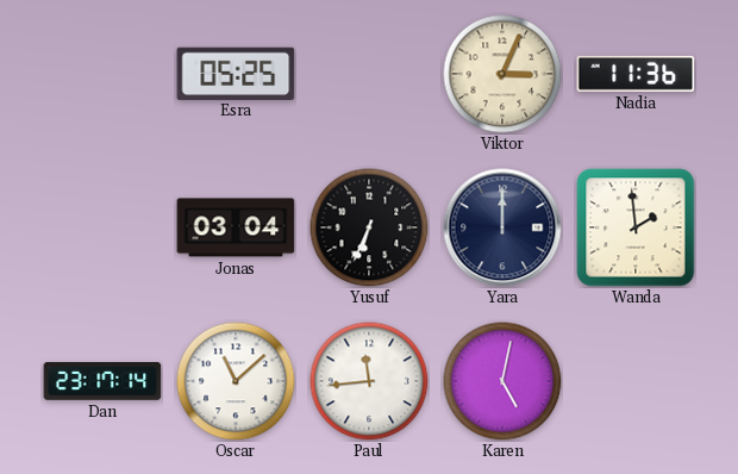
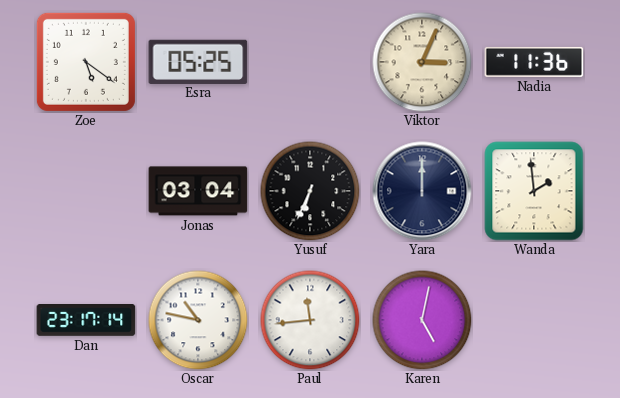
Zoe: none -> 5:21 (86, 62)
Oscar: 11:08 -> 10:47 (198, 320)
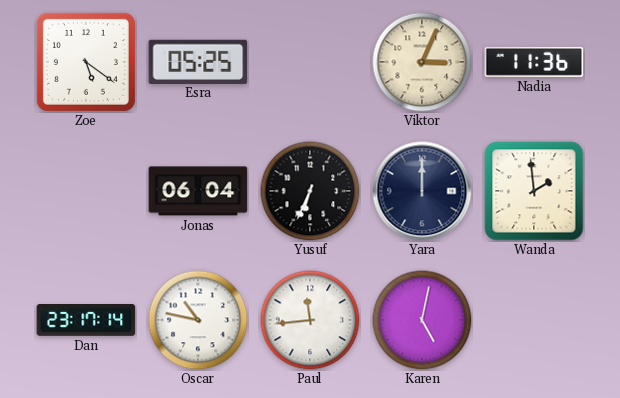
Jonas: 03:04 -> 06:04 (198, 191)
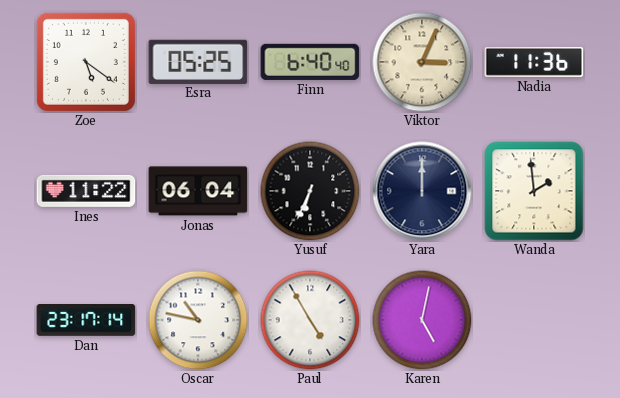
Finn: none -> 6:40 (310, 62)
Ines: none -> 11:22 (86, 191)
Paul: 11:44 -> 4:55 (310, 320)
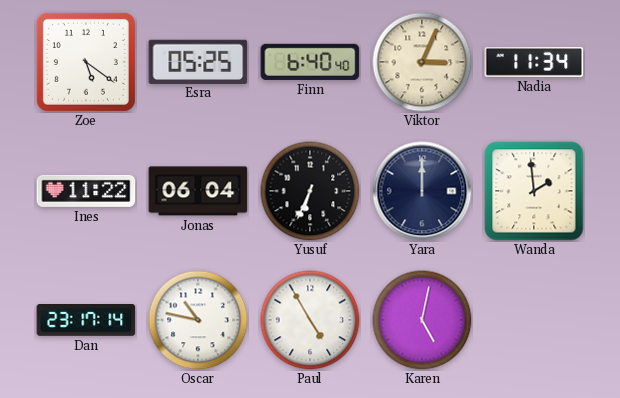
Nadia: 11:36 -> 11:34 (534, 62)
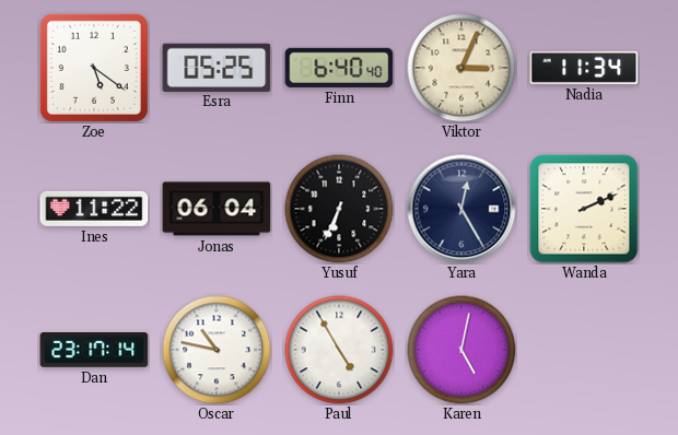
Yara: 12:00 -> 12:25 (461, 209)
Wanda: 1:59 -> 2:11 (584, 209)
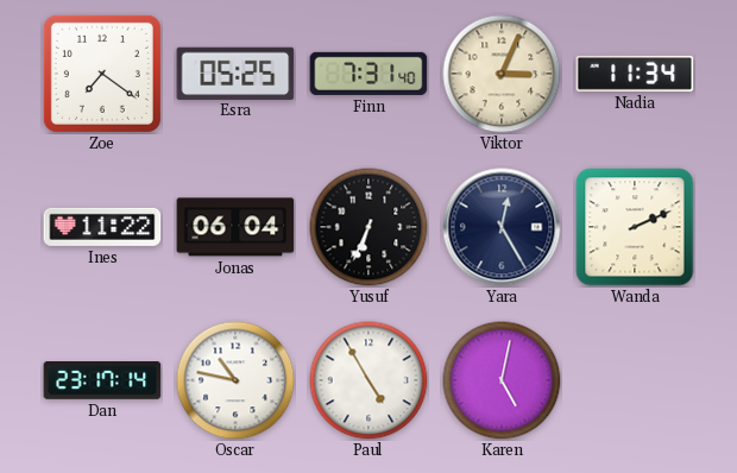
Zoe: 5:21 -> 7:21 (102, 74)
Finn: 6:40 -> 7:31 (368, 74)
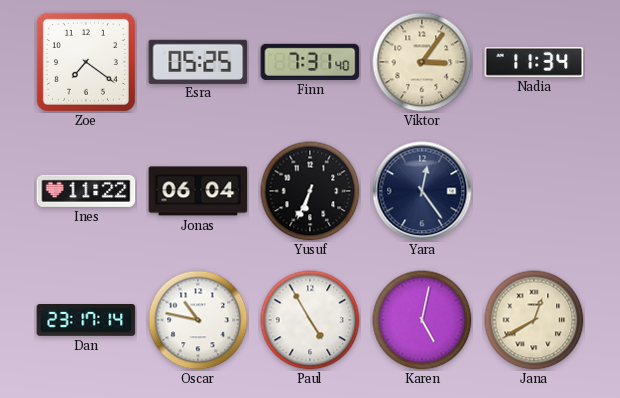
Viktor: 3:04 -> 3:06 (422, 62)
Yara: 12:25 -> 12:24 (422, 191)
Wanda: 2:11 -> none (635, 227)
Jana: none -> 12:40 (534, 320)
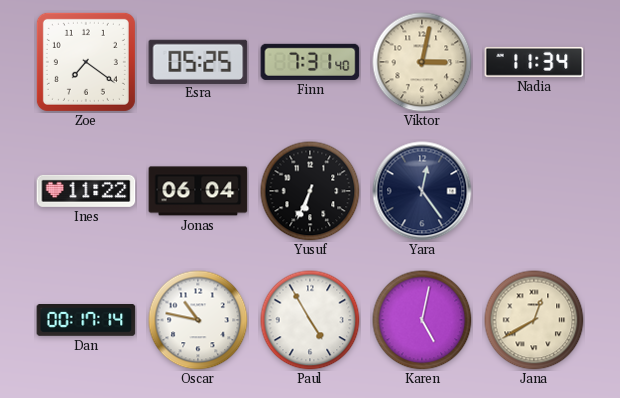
Viktor: 3:06 -> 3:02 (422, 62)
Dan: 23:17 -> 00:17 (86, 321)
